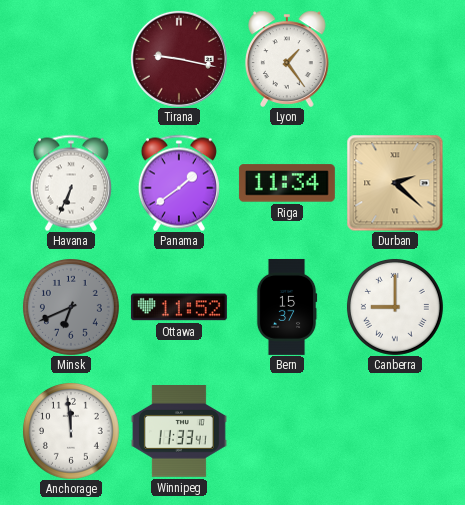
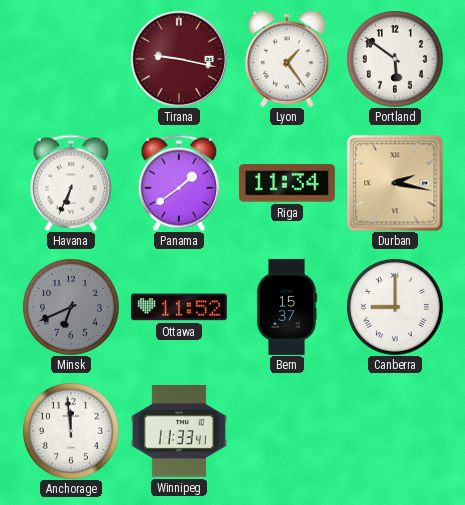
Portland: none -> 5:51 (395, 59)
Durban: 2:22 -> 2:17 (395, 183)
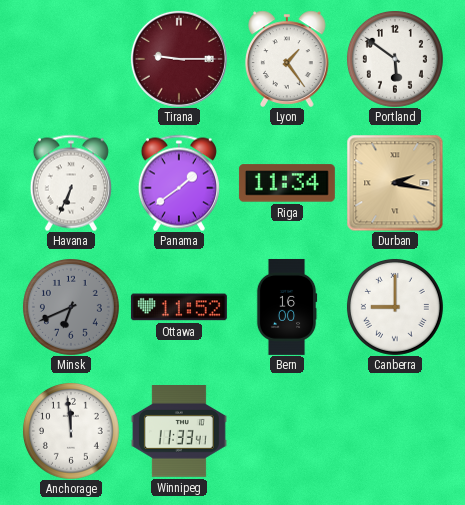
Tirana: 9:17 -> 9:15 (179, 59)
Bern: 15:37 -> 16:00 (287, 307)
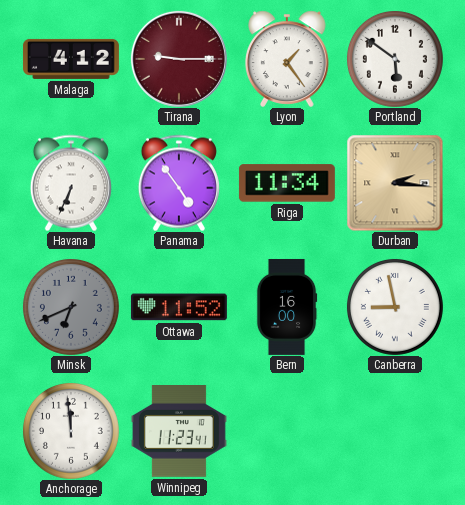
Malaga: none -> 4:12 (71, 59)
Panama: 1:39 -> 4:54 (179, 183)
Durban: 2:17 -> 2:16 (395, 183)
Canberra: 9:00 -> 8:58 (395, 307)
Winnipeg: 11:33 -> 11:23 (179, 432)
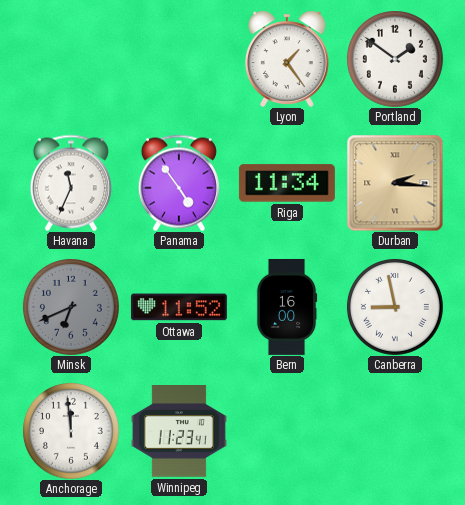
Malaga: 4:12 -> none (71, 59)
Tirana: 9:15 -> none (179, 59)
Portland: 5:51 -> 1:51 (395, 59)
Havana: 6:34 -> 11:34 (71, 183)
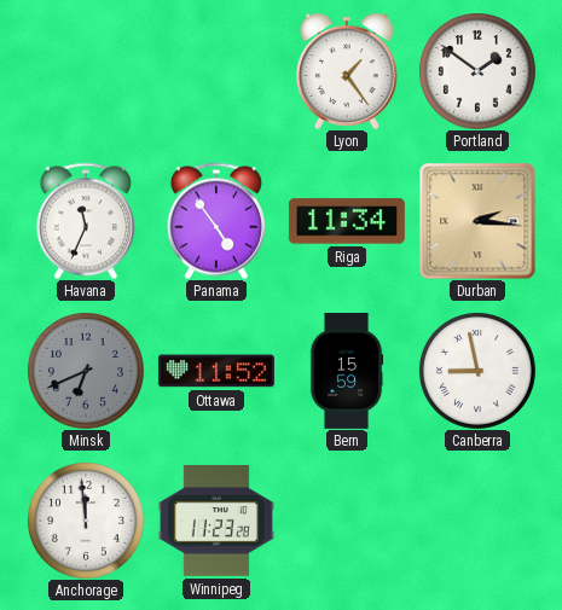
Bern: 16:00 -> 15:59 (347, 371)
Winnipeg: 11:23:41 -> 11:23:28 (216, 522)
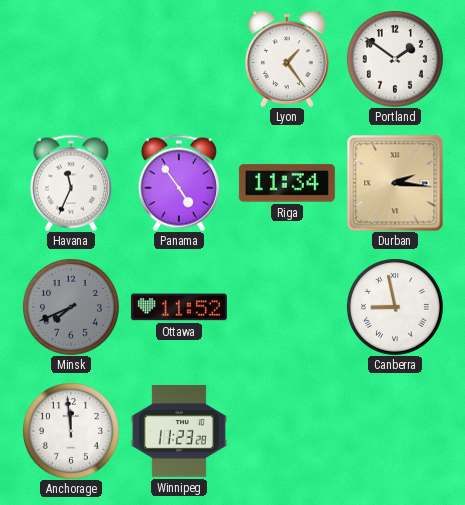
Minsk: 6:41 -> 7:41 (71, 307)
Bern: 15:59 -> none (347, 371)
